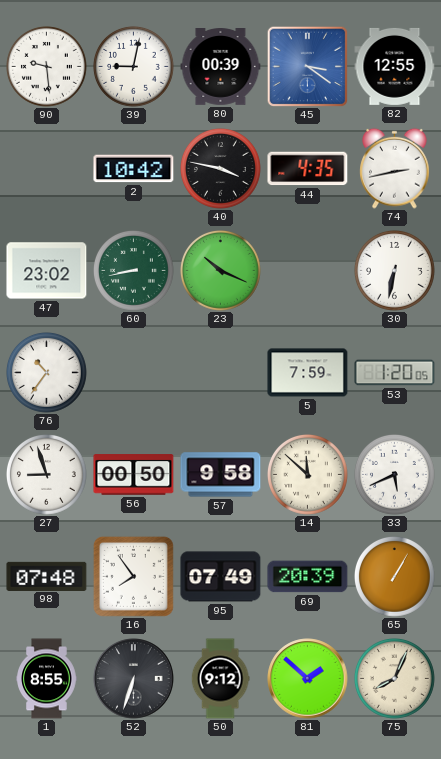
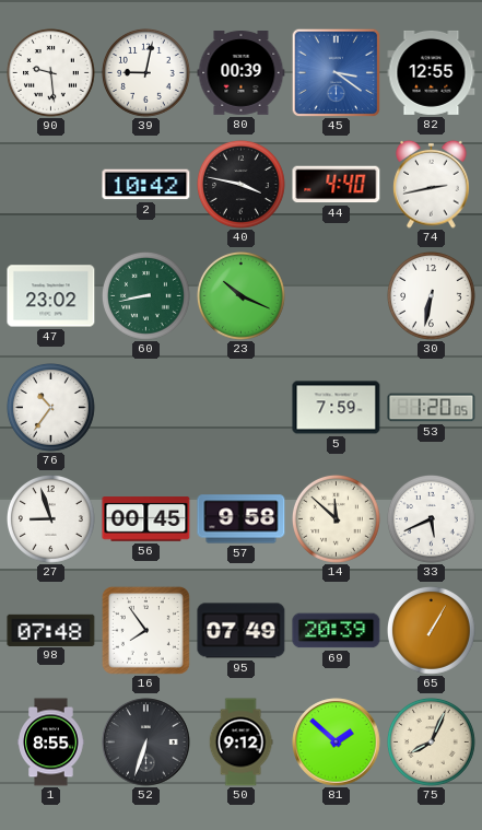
44: 4:35 -> 4:40 (337, 185)
56: 00:50 -> 00:45 (146, 519)
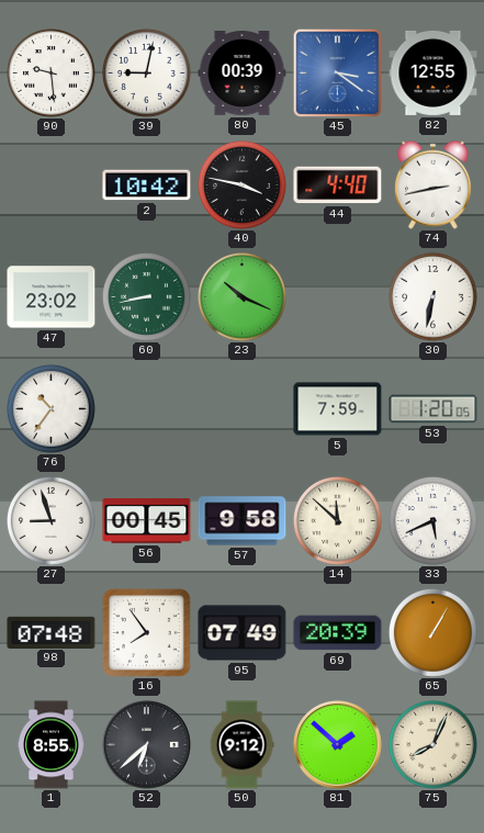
52: 6:33 -> 6:38 (147, 745)
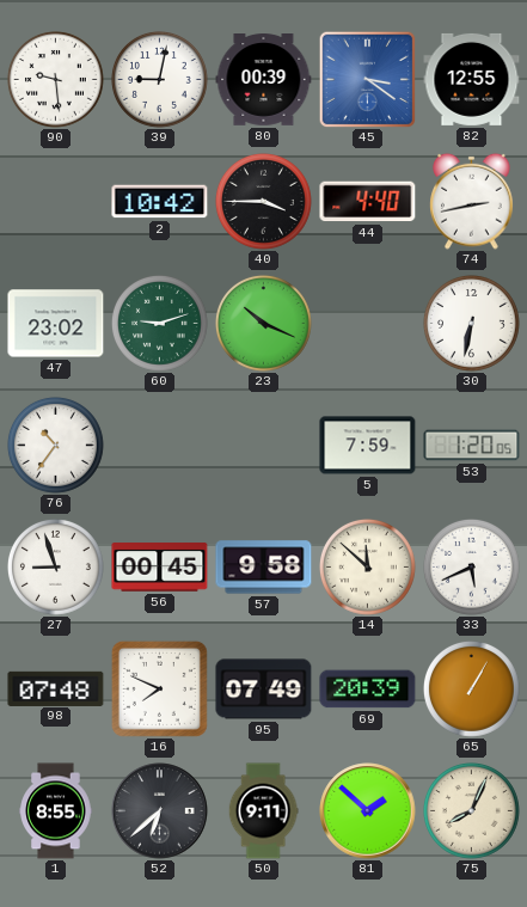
40: 3:47 -> 3:45 (264, 202)
60: 8:43 -> 9:12 (160, 324)
16: 7:54 -> 7:49 (159, 688)
50: 9:12 -> 9:11 (263, 811)
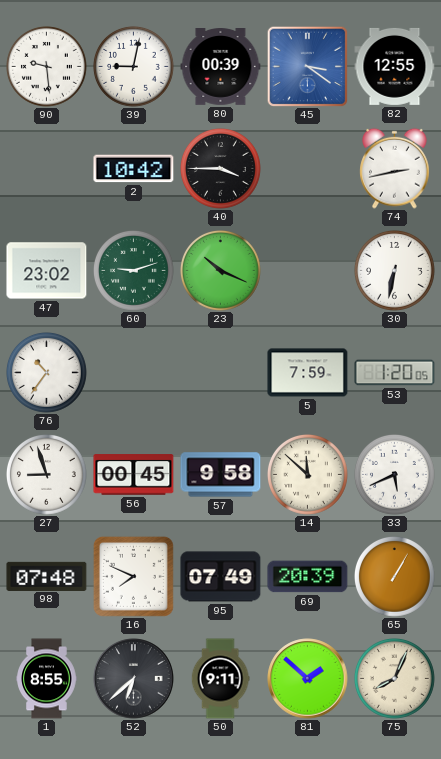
44: 4:40 -> none (368, 202)
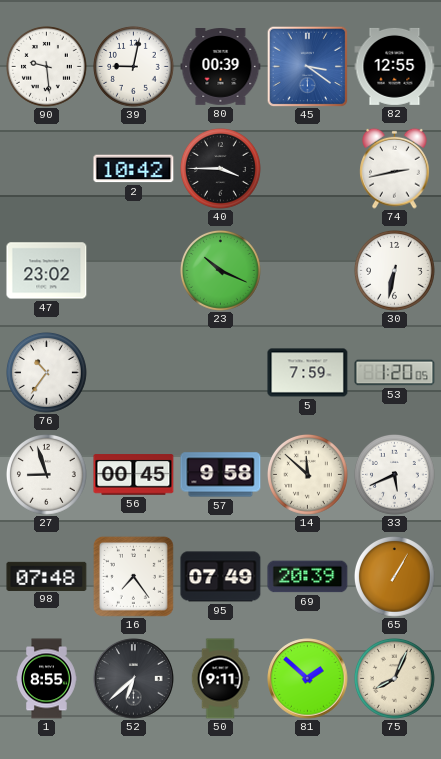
60: 9:12 -> none (134, 271)
16: 7:49 -> 7:24 (133, 576)
